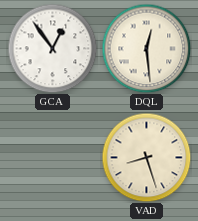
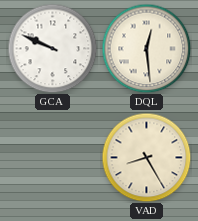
GCA: 12:54 -> 9:49 (52, 48)
VAD: 8:27 -> 8:25 (146, 157)
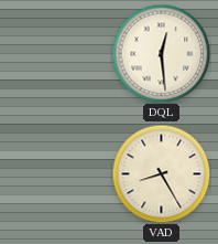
GCA: 9:49 -> none (52, 48)
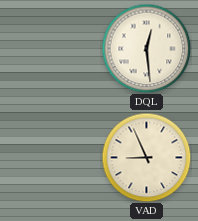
VAD: 8:25 -> 8:56 (146, 157)
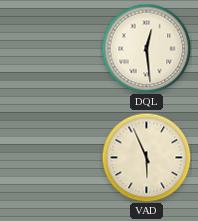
VAD: 8:56 -> 5:56 (146, 157)
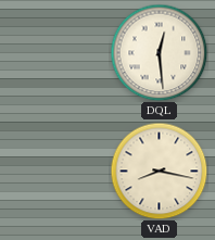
VAD: 5:56 -> 8:17 (159, 170)
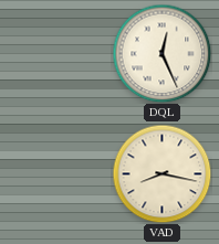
DQL: 12:29 -> 12:26 (161, 53)
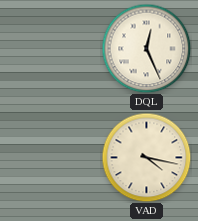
VAD: 8:17 -> 4:17 (146, 157)
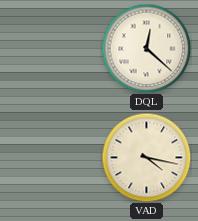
DQL: 12:26 -> 12:22 (146, 48)
